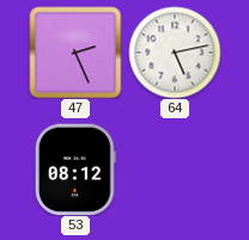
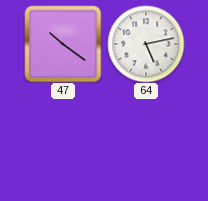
47: 2:26 -> 10:21 (63, 44)
53: 08:12 -> none (77, 170)
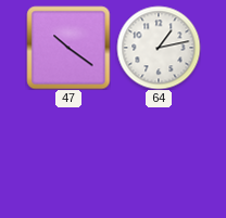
64: 5:13 -> 1:13 (159, 48)
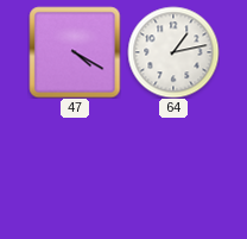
47: 10:21 -> 4:20 (75, 52)
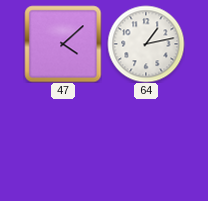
47: 4:20 -> 4:08 (63, 44)
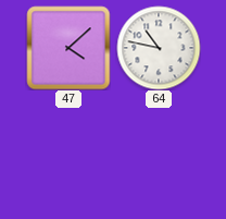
64: 1:13 -> 10:47 (159, 48)
